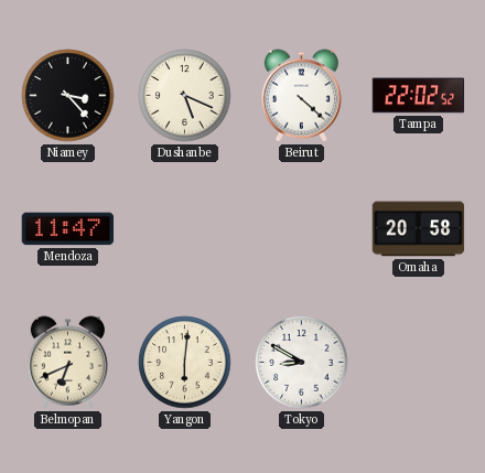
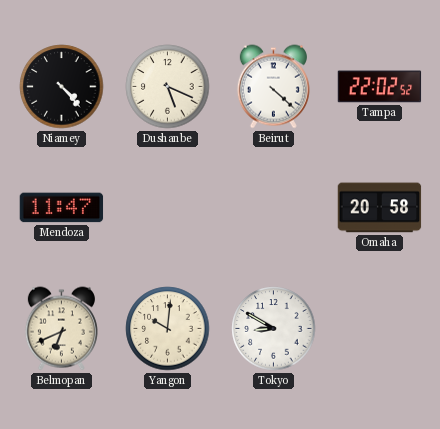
Niamey: 3:23 -> 4:23 (62, 87)
Yangon: 6:01 -> 10:01 (168, 329)
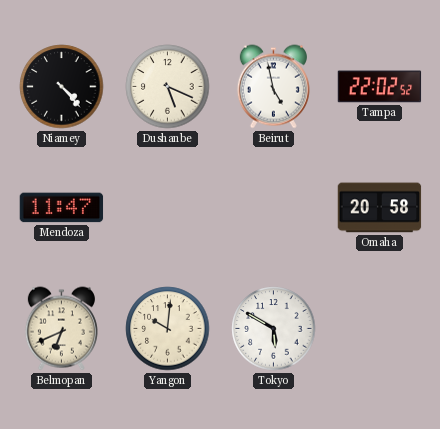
Beirut: 4:22 -> 4:58 (273, 87)
Tokyo: 8:50 -> 5:50 (274, 329)
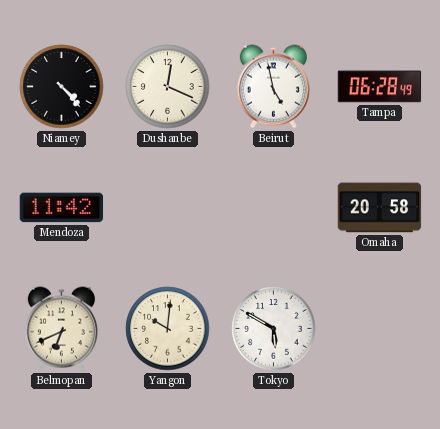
Dushanbe: 5:19 -> 12:19 (168, 87)
Tampa: 22:02 -> 06:28 (380, 87)
Mendoza: 11:47 -> 11:42 (62, 208)
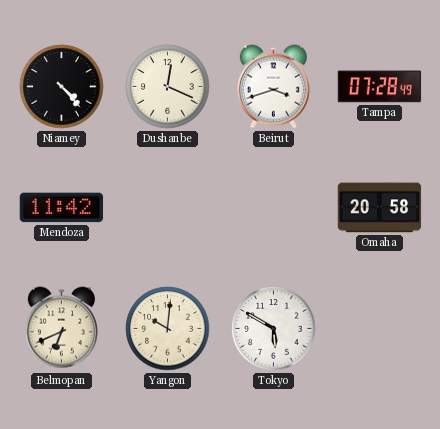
Beirut: 4:58 -> 3:42 (273, 87)
Tampa: 06:28 -> 07:28 (380, 87)
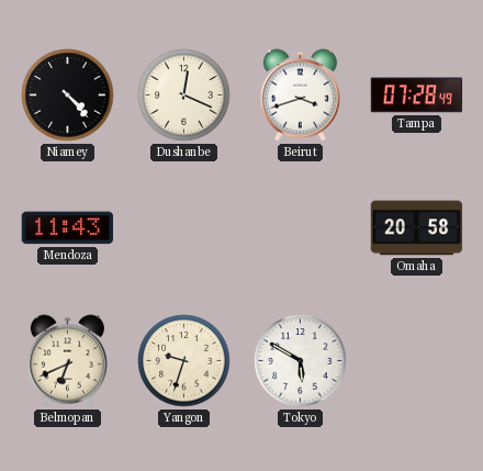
Mendoza: 11:42 -> 11:43 (68, 228)
Yangon: 10:01 -> 9:33 (184, 361)
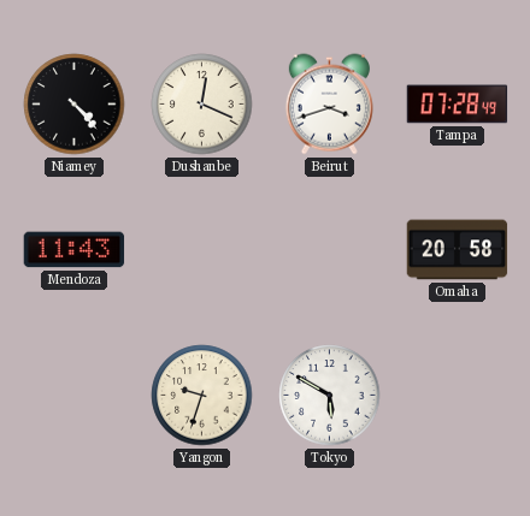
Belmopan: 6:41 -> none (67, 361)
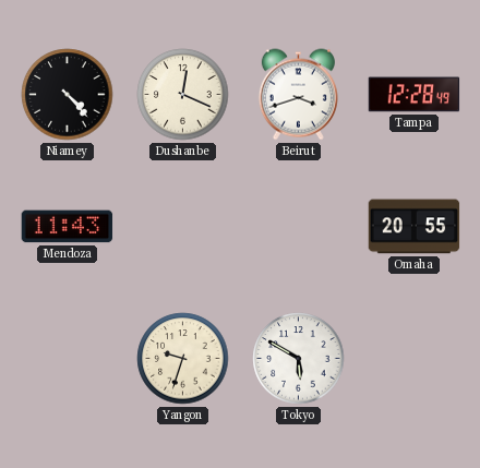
Tampa: 07:28 -> 12:28 (415, 95)
Omaha: 20:58 -> 20:55 (415, 227)
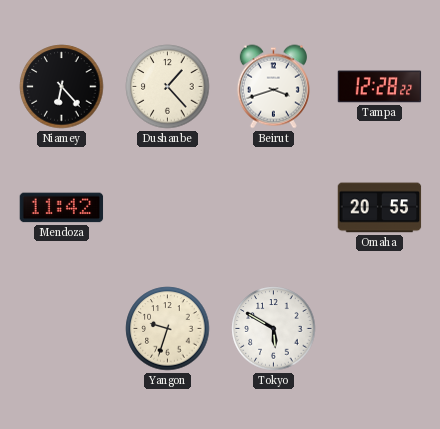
Niamey: 4:23 -> 6:23 (62, 87)
Dushanbe: 12:19 -> 1:23 (168, 87)
Tampa: 12:28:49 -> 12:28:22 (380, 87)
Mendoza: 11:43 -> 11:42 (62, 208)
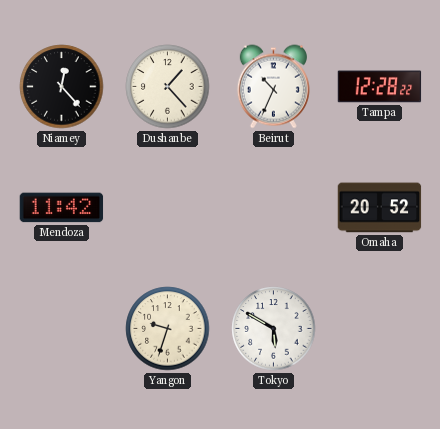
Niamey: 6:23 -> 12:23 (62, 87)
Beirut: 3:42 -> 10:34 (273, 87)
Omaha: 20:55 -> 20:52 (380, 208)
